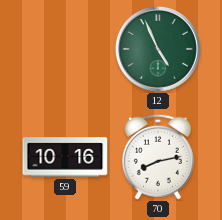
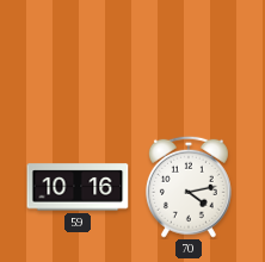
12: 4:56 -> none (158, 49)
70: 8:13 -> 4:13 (189, 187)
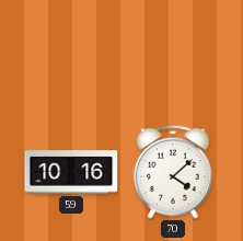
70: 4:13 -> 4:08 (173, 172)
